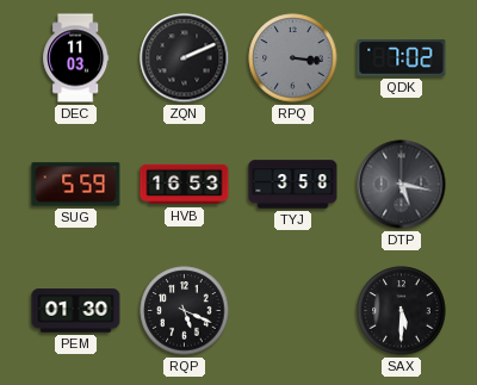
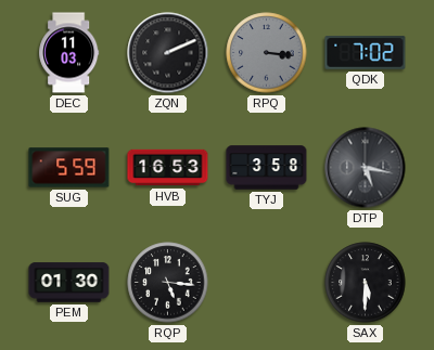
RQP: 5:19 -> 5:16 (168, 283)
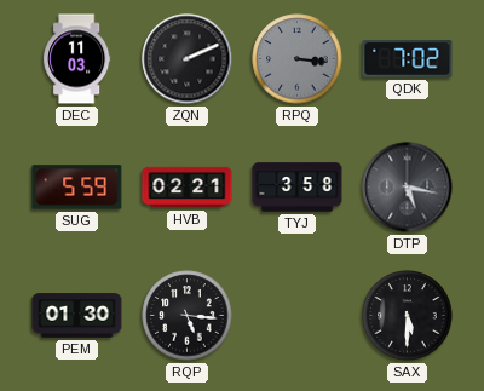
HVB: 16:53 -> 02:21 (188, 188)
